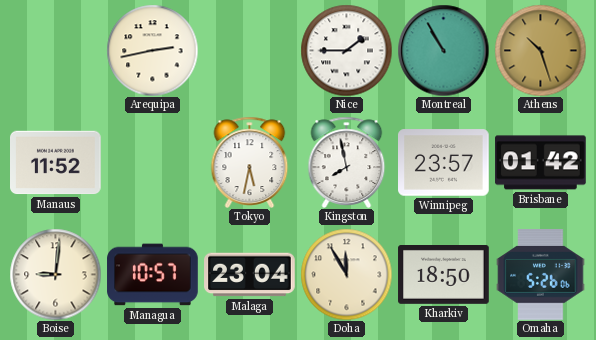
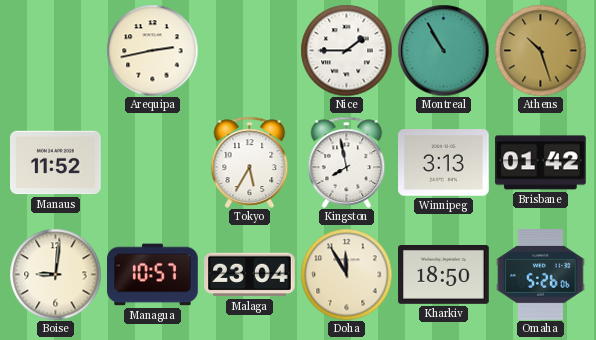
Tokyo: 5:32 -> 5:35 (250, 162)
Winnipeg: 23:57 -> 3:13 (444, 163)
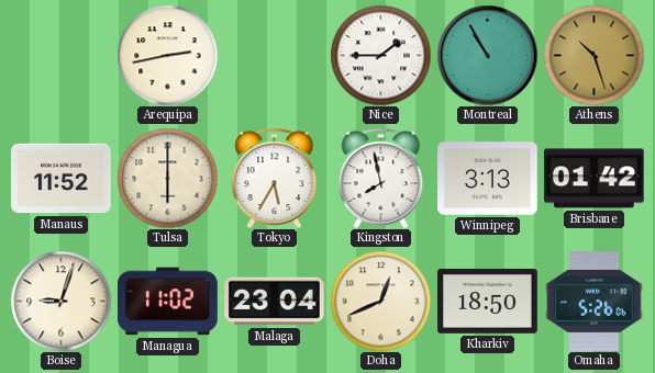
Tulsa: none -> 6:00 (167, 178)
Boise: 9:01 -> 9:03 (60, 301)
Managua: 10:57 -> 11:02 (168, 302)
Doha: 11:55 -> 12:41 (380, 301)
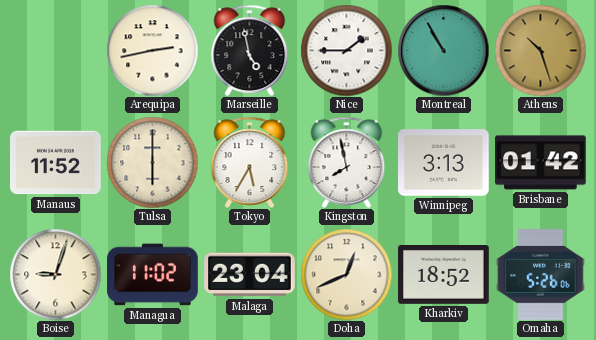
Marseille: none -> 4:58 (250, 50)
Kharkiv: 18:50 -> 18:52 (444, 275)
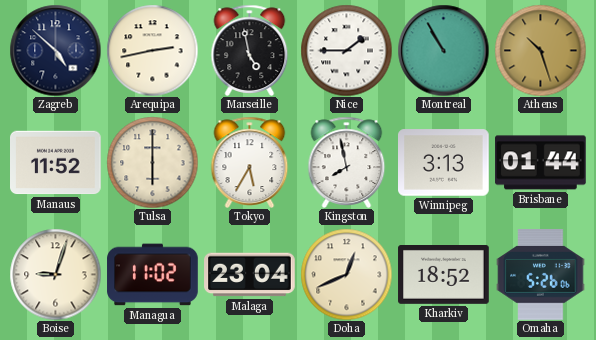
Zagreb: none -> 4:52 (55, 50)
Brisbane: 01:42 -> 01:44 (541, 163)
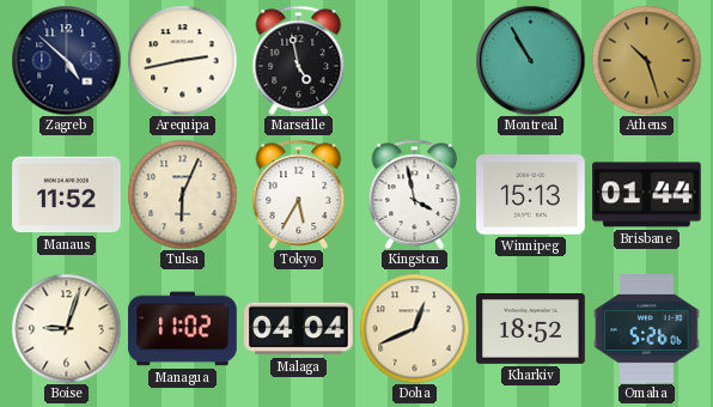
Nice: 1:45 -> none (346, 50)
Tulsa: 6:00 -> 6:04 (182, 194)
Kingston: 7:58 -> 3:58 (415, 194)
Winnipeg: 3:13 -> 15:13 (531, 195)
Malaga: 23:04 -> 04:04 (299, 329)
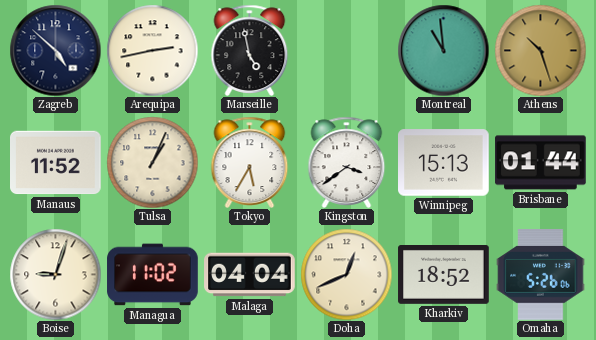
Montreal: 10:55 -> 10:59 (443, 50)
Tulsa: 6:04 -> 1:04 (152, 162)
Kingston: 3:58 -> 3:39 (347, 162)
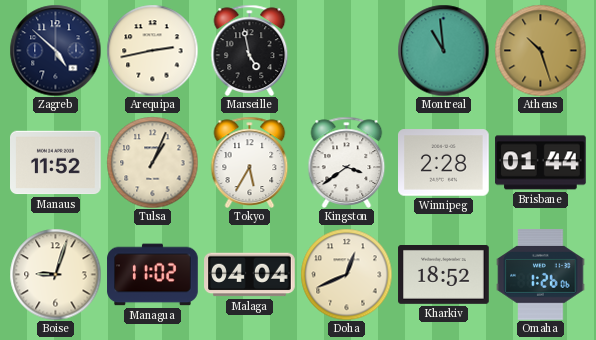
Winnipeg: 15:13 -> 2:28 (444, 163)
Omaha: 5:26 -> 1:26 (541, 275)
